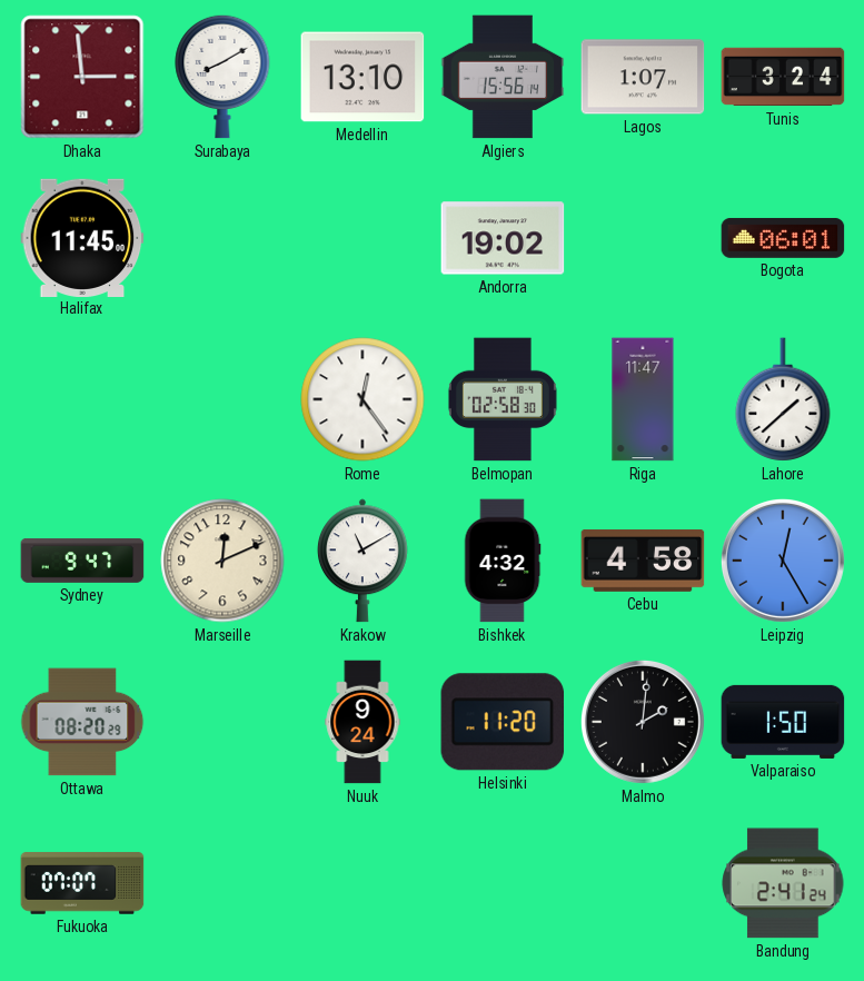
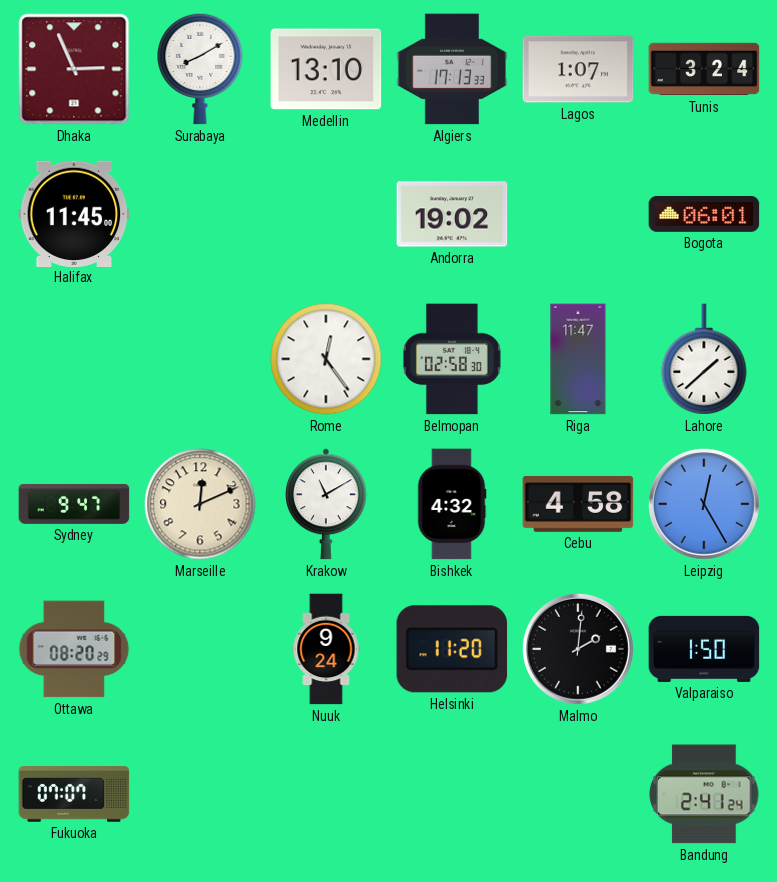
Dhaka: 2:59 -> 2:56 (74, 69)
Algiers: 15:56 -> 17:13 (452, 69)
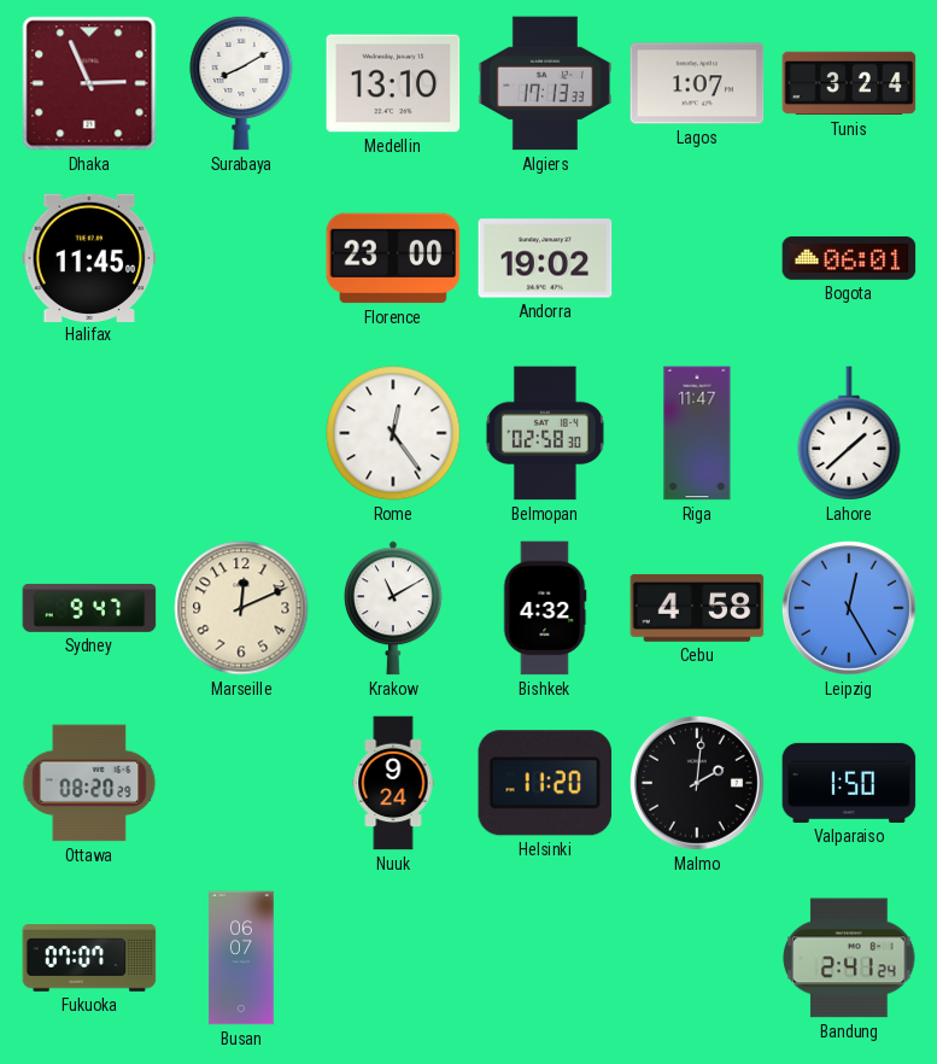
Florence: none -> 23:00 (393, 258)
Busan: none -> 06:07 (241, 958)
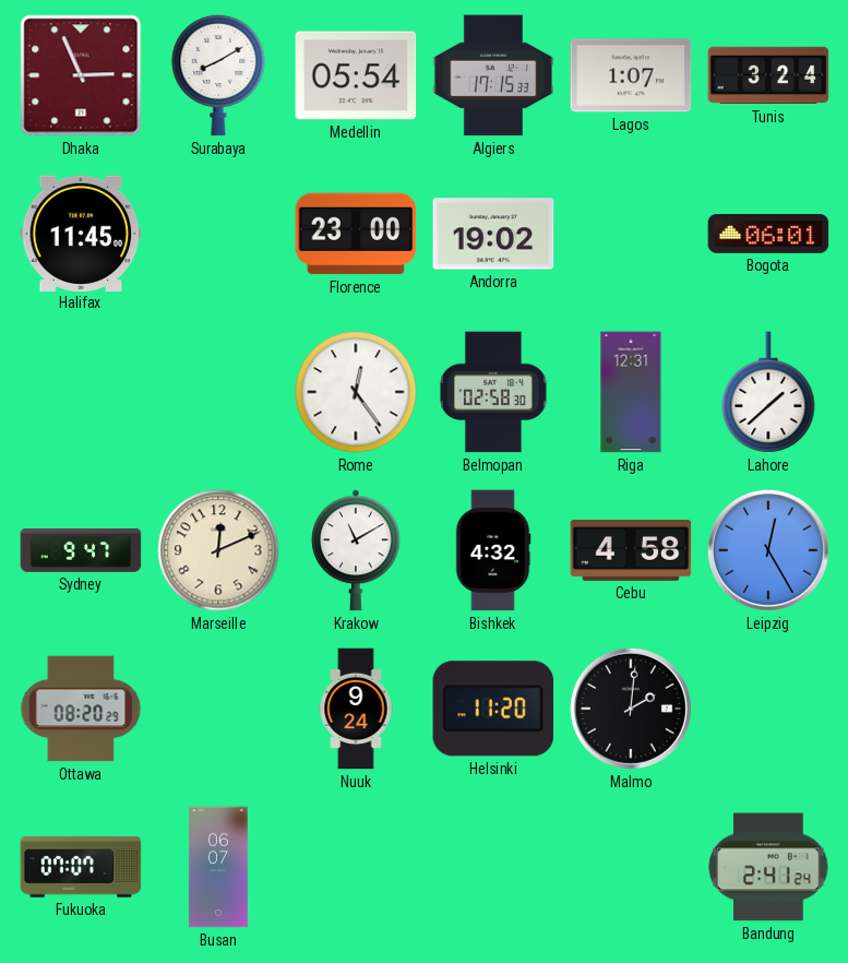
Medellin: 13:10 -> 05:54 (356, 75)
Algiers: 17:13 -> 17:15 (493, 75)
Riga: 11:47 -> 12:31 (631, 392)
Valparaiso: 1:50 -> none (849, 783)
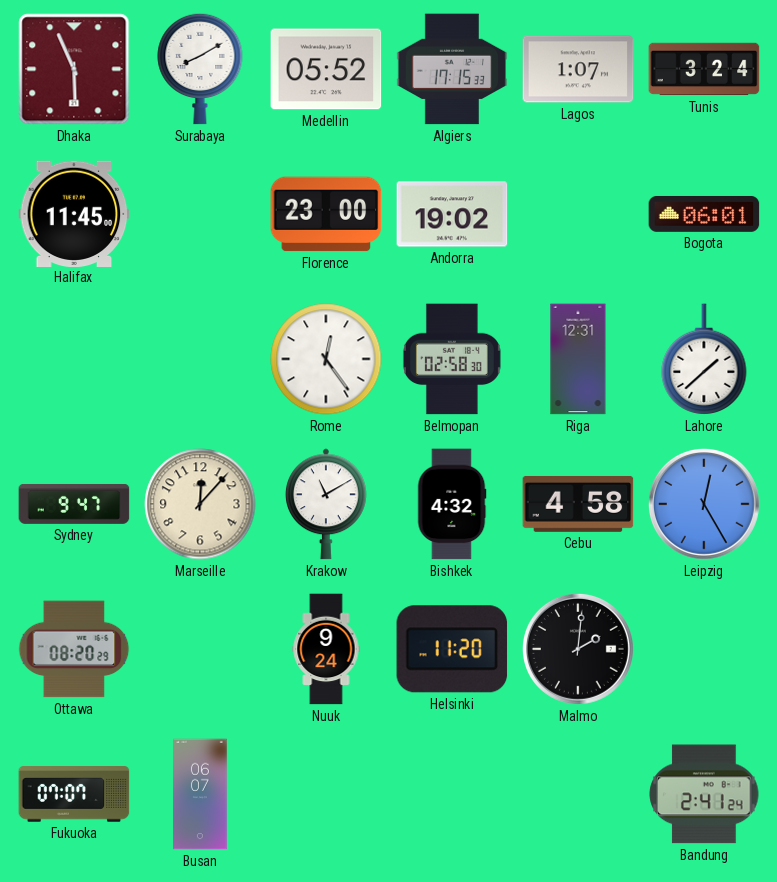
Dhaka: 2:56 -> 5:56 (74, 69)
Medellin: 05:54 -> 05:52 (326, 69)
Marseille: 12:11 -> 12:07 (200, 504)
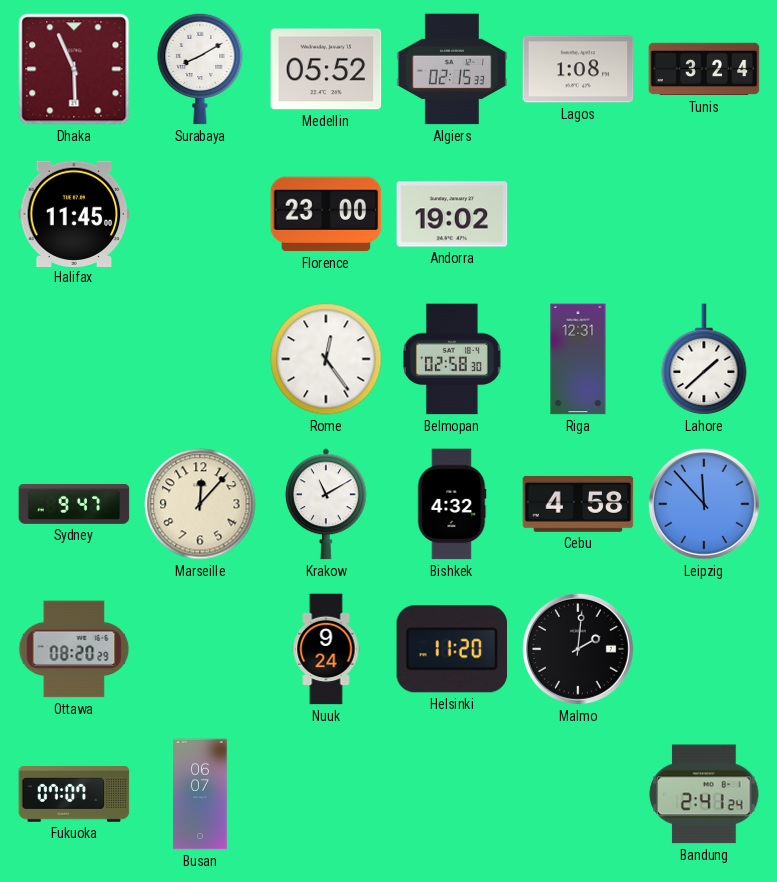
Algiers: 17:15 -> 02:15 (452, 69)
Lagos: 1:07 -> 1:08 (578, 69)
Bogota: 06:01 -> none (704, 214)
Leipzig: 12:25 -> 11:53 (704, 504)
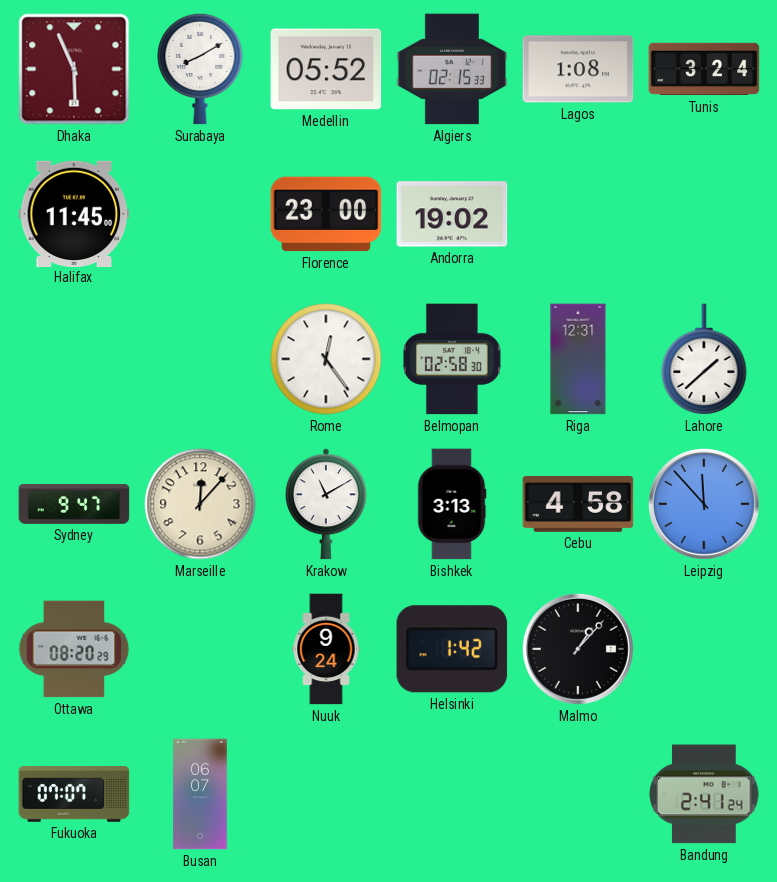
Bishkek: 4:32 -> 3:13 (452, 504)
Helsinki: 11:20 -> 1:42 (452, 649)
Malmo: 2:01 -> 1:07 (578, 649)
